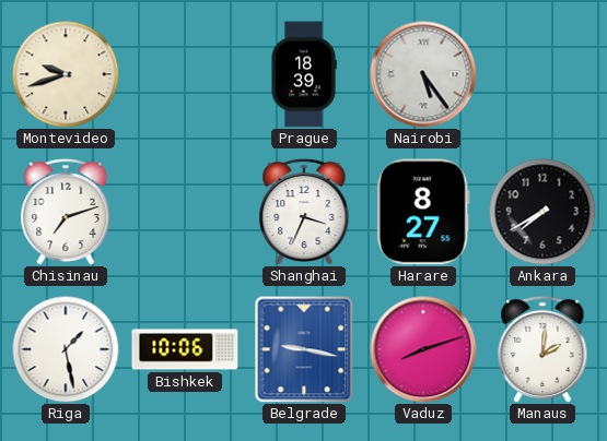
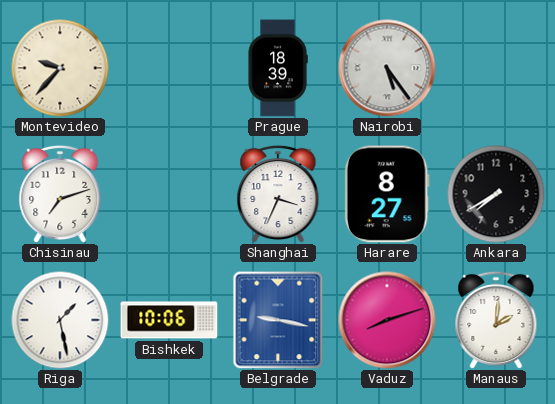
Montevideo: 9:42 -> 9:37 (60, 68)
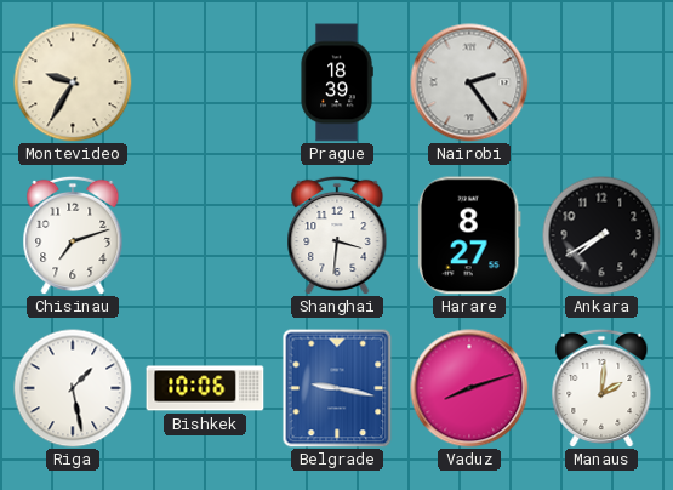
Montevideo: 9:37 -> 9:35 (73, 82)
Nairobi: 5:24 -> 2:24 (469, 82)
Shanghai: 3:34 -> 3:31 (337, 235)
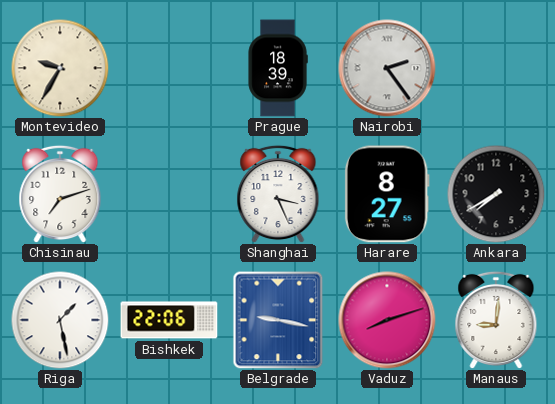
Shanghai: 3:31 -> 3:26 (278, 194)
Bishkek: 10:06 -> 22:06 (169, 320)
Manaus: 2:01 -> 9:01 (496, 320)
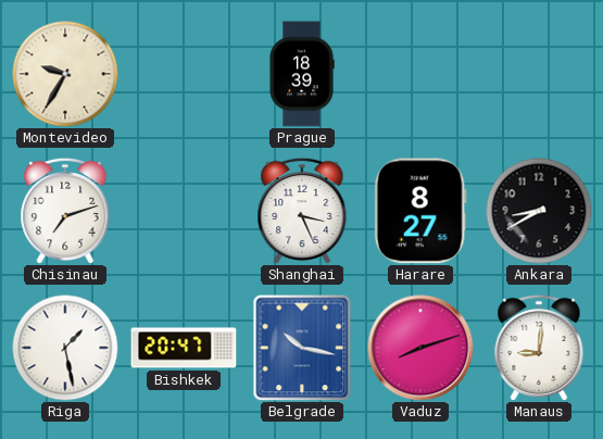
Nairobi: 2:24 -> none (387, 68)
Ankara: 7:40 -> 8:40 (539, 211)
Bishkek: 22:06 -> 20:47 (184, 348)
Belgrade: 9:17 -> 10:17 (302, 348)
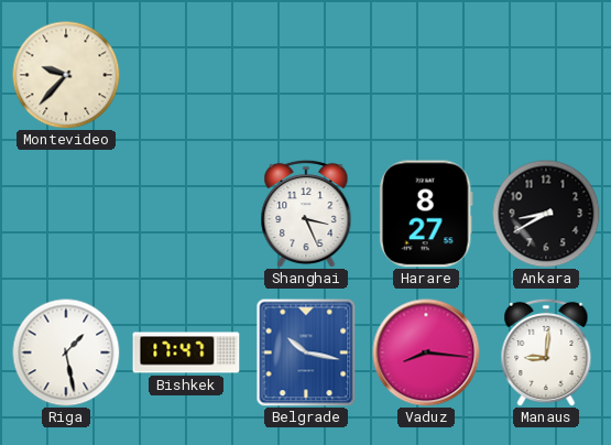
Montevideo: 9:35 -> 9:37 (66, 75)
Prague: 18:39 -> none (302, 74)
Chisinau: 7:12 -> none (65, 211)
Bishkek: 20:47 -> 17:47 (186, 352)
Vaduz: 8:12 -> 8:16 (426, 352)
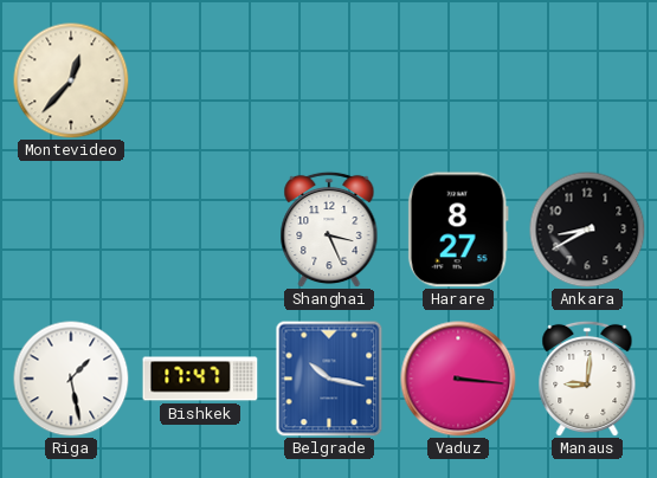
Montevideo: 9:37 -> 12:37 (71, 80)
Vaduz: 8:16 -> 3:16 (458, 379)
